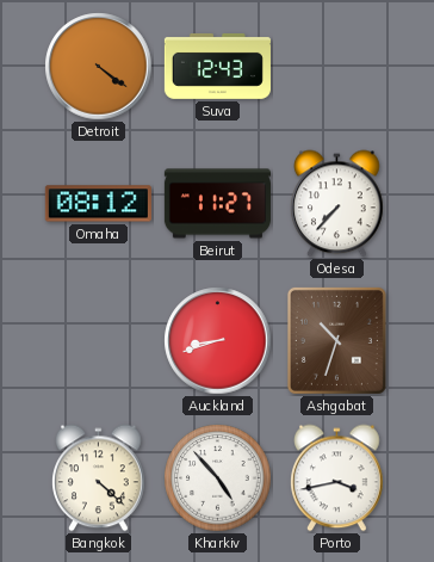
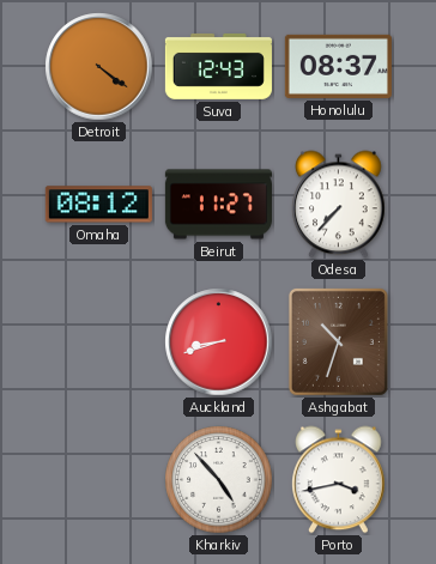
Honolulu: none -> 08:37 (338, 66)
Bangkok: 4:22 -> none (99, 478)
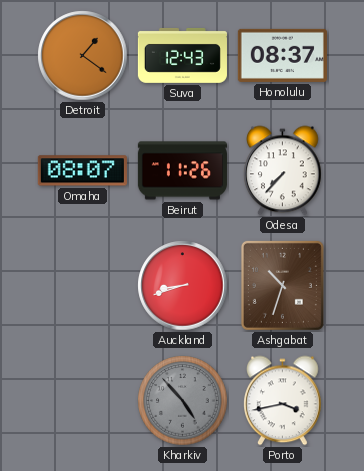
Detroit: 4:21 -> 1:21 (83, 56)
Omaha: 08:12 -> 08:07 (82, 171)
Beirut: 11:27 -> 11:26 (182, 171)
Kharkiv dial: white -> grey (183, 401)
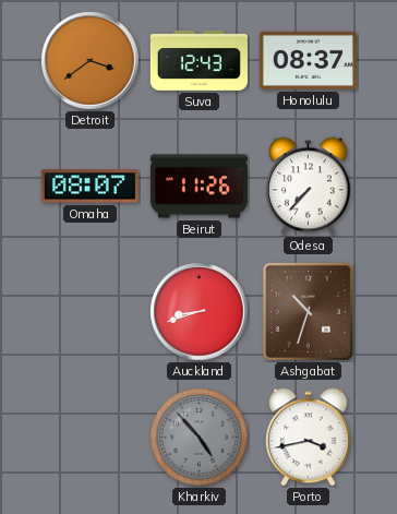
Detroit: 1:21 -> 3:39 (91, 61)
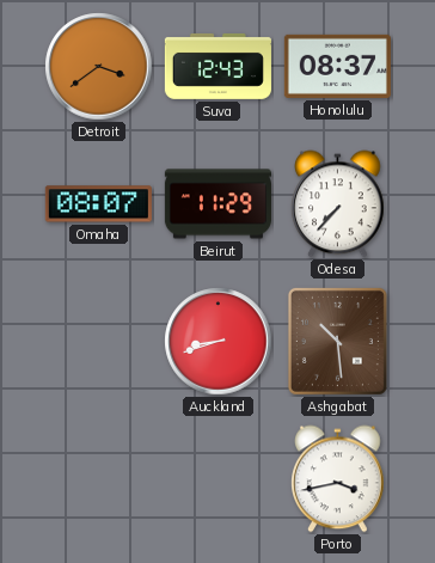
Beirut: 11:26 -> 11:29 (217, 204)
Ashgabat: 10:33 -> 10:29 (337, 341)
Kharkiv: 4:53 -> none (200, 438)
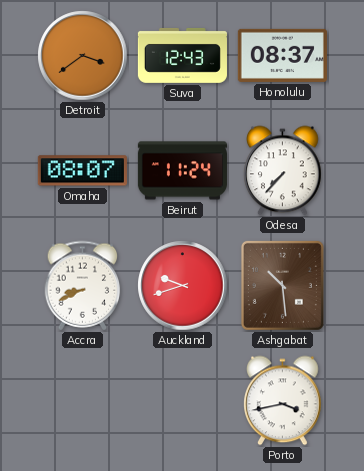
Beirut: 11:29 -> 11:24 (182, 171)
Accra: none -> 8:41 (83, 286)
Auckland: 8:42 -> 9:42 (183, 286)
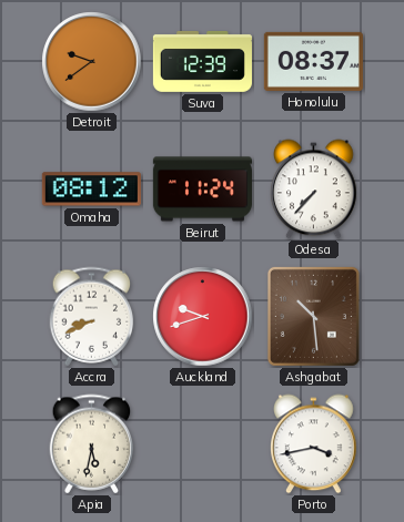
Detroit: 3:39 -> 9:39 (92, 62)
Suva: 12:43 -> 12:39 (202, 61)
Omaha: 08:07 -> 08:12 (91, 190)
Apia: none -> 5:32 (92, 444)
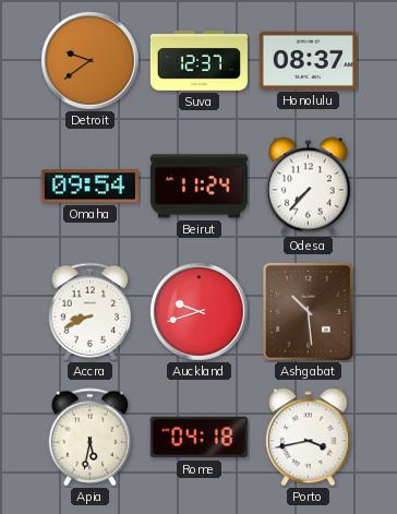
Suva: 12:39 -> 12:37 (198, 60)
Omaha: 08:12 -> 09:54 (89, 187)
Rome: none -> 04:18 (198, 438)
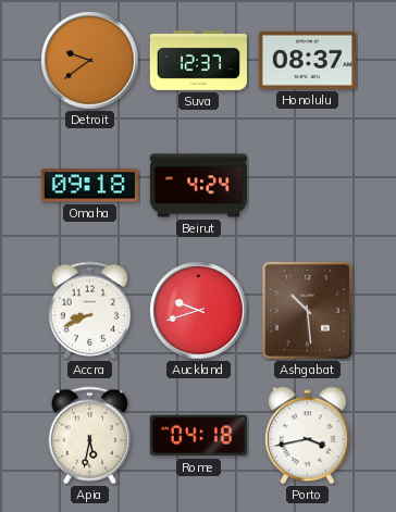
Omaha: 09:54 -> 09:18 (89, 186)
Beirut: 11:24 -> 4:24 (198, 186)
Odesa: 7:37 -> none (309, 187)
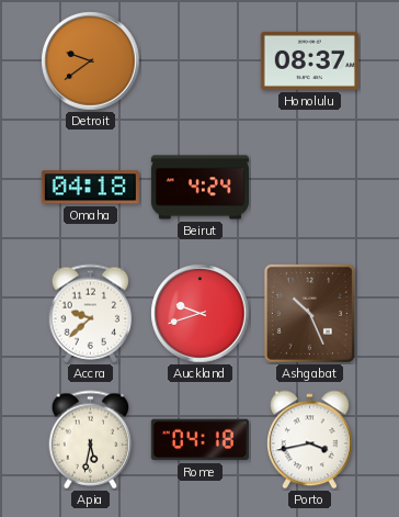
Suva: 12:37 -> none (198, 60)
Omaha: 09:18 -> 04:18 (90, 188)
Accra: 8:41 -> 9:38 (91, 314)
Ashgabat: 10:29 -> 10:26 (309, 313)
